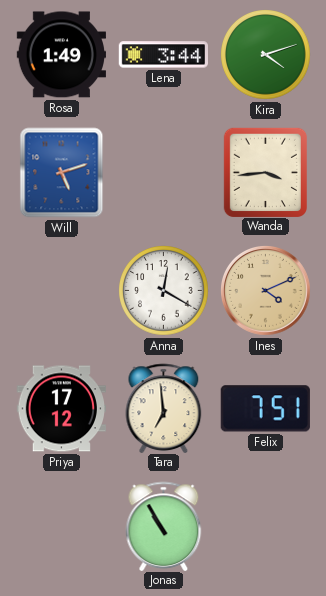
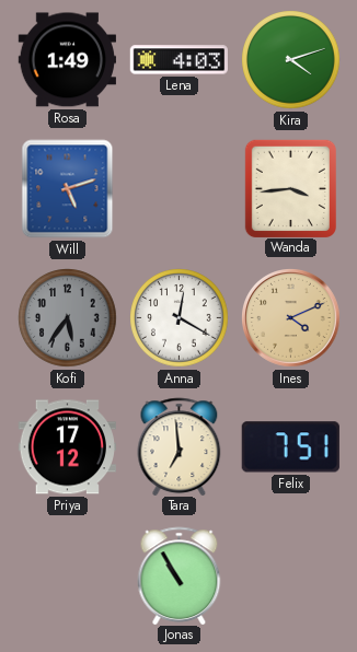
Lena: 3:44 -> 4:03 (178, 60)
Kofi: none -> 5:36 (68, 318)
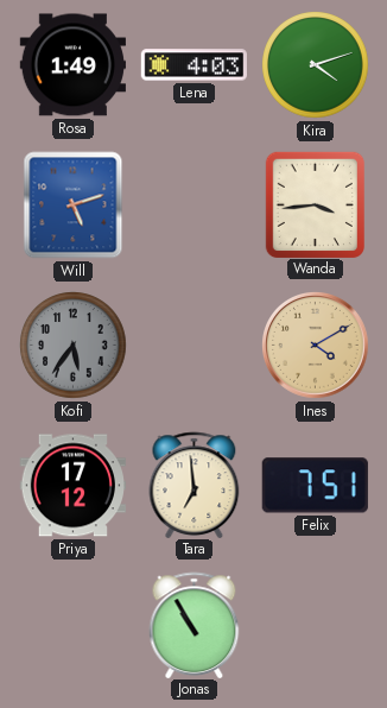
Anna: 12:20 -> none (180, 318)
Ines: 4:11 -> 4:10 (316, 346)
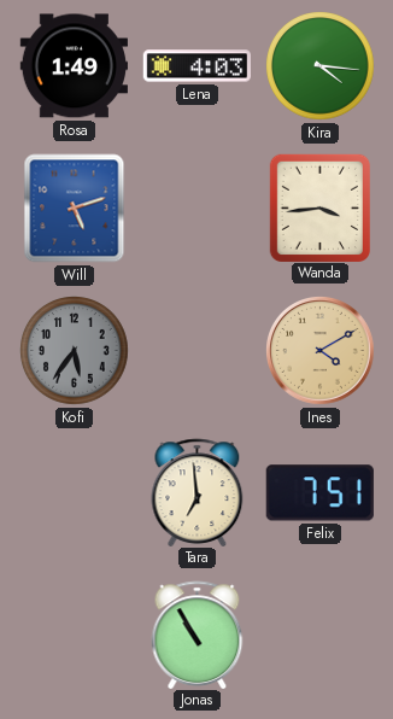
Kira: 4:12 -> 4:16 (321, 66)
Priya: 17:12 -> none (72, 486)
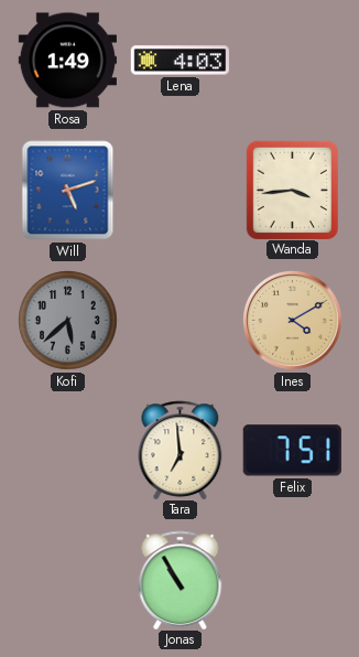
Kira: 4:16 -> none (321, 66)
Kofi: 5:36 -> 5:38 (68, 321)
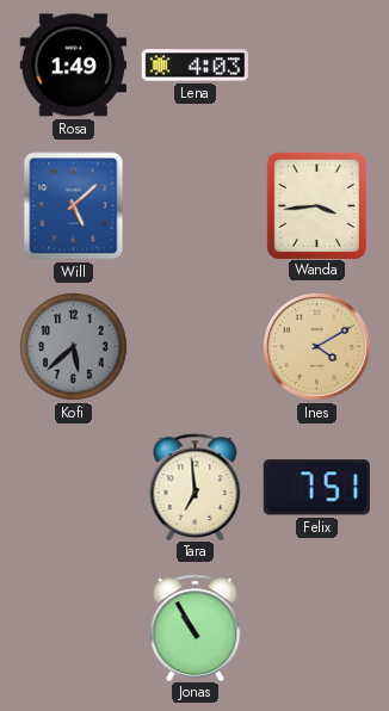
Will: 5:12 -> 5:08 (74, 206)
